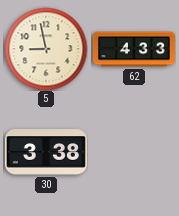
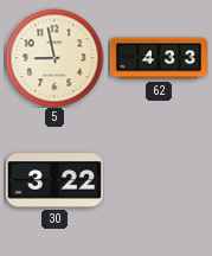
30: 3:38 -> 3:22 (54, 180)
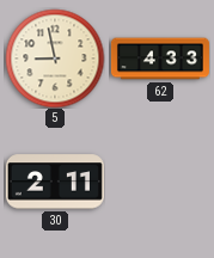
30: 3:22 -> 2:11 (55, 182)
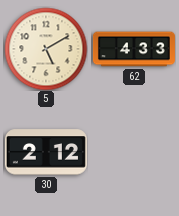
5: 8:58 -> 5:10 (46, 49)
30: 2:11 -> 2:12 (46, 152)
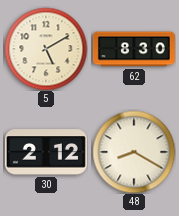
62: 4:33 -> 8:30 (134, 49)
48: none -> 8:20 (134, 152)
